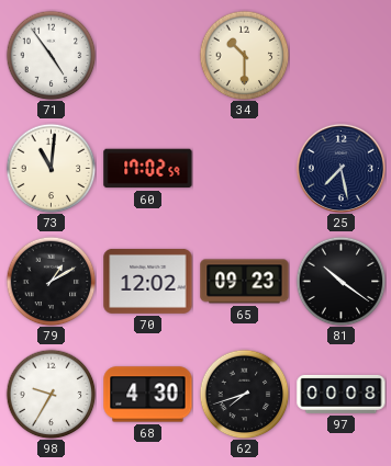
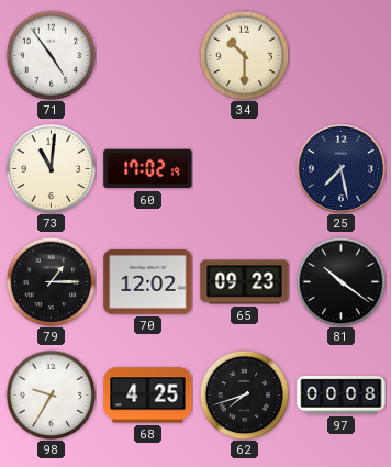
60: 17:02:59 -> 17:02:19 (148, 169)
79: 1:10 -> 1:15 (51, 281)
68: 4:30 -> 4:25 (148, 396)
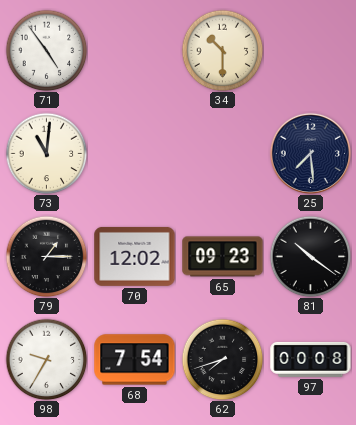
60: 17:02 -> none (148, 169)
25: 7:28 -> 7:29 (310, 153)
68: 4:25 -> 7:54 (135, 360)
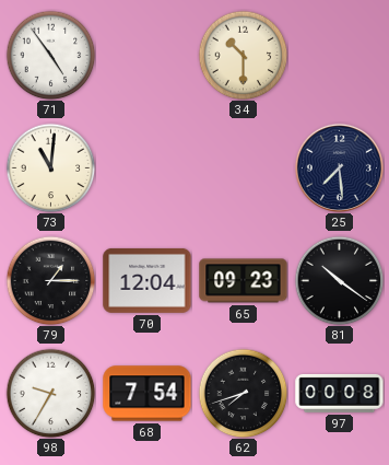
70: 12:02 -> 12:04 (148, 280)
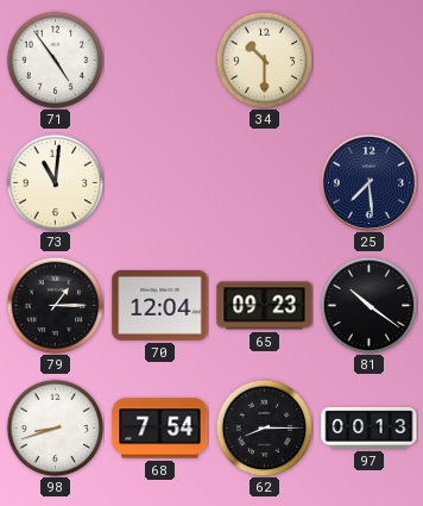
98: 9:35 -> 8:42 (55, 427)
62: 7:42 -> 8:15 (264, 427)
97: 00:08 -> 00:13 (370, 427)
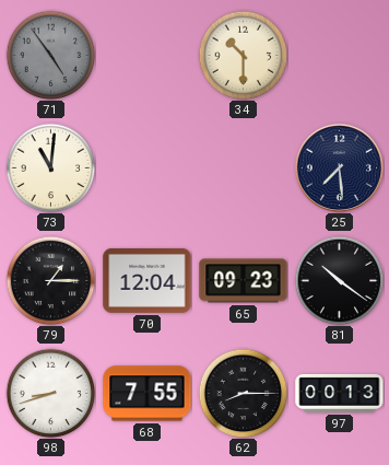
71 dial: white -> grey (50, 55)
68: 7:54 -> 7:55 (148, 394)
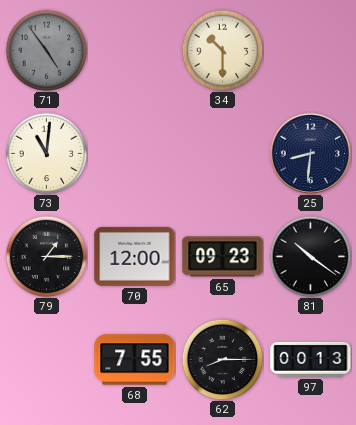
25: 7:29 -> 8:31 (310, 153)
70: 12:04 -> 12:00 (135, 256)
98: 8:42 -> none (50, 393)
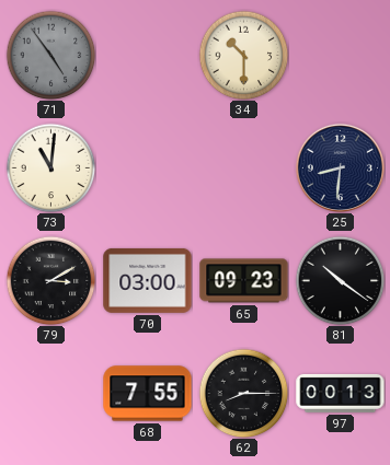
79: 1:15 -> 3:10 (50, 280)
70: 12:00 -> 03:00 (148, 280)
